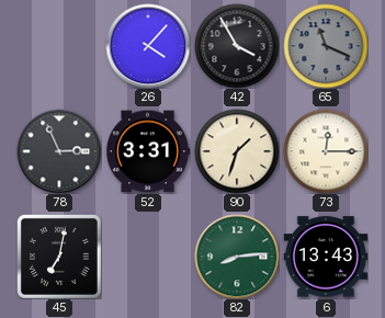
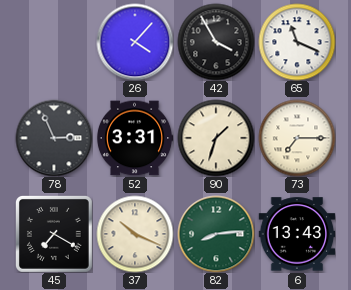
65 dial: grey -> white (297, 42)
73: 12:15 -> 7:15 (297, 138)
45: 7:02 -> 7:20 (54, 234)
37: none -> 10:19 (135, 234)
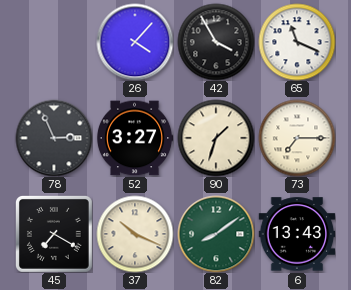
52: 3:31 -> 3:27 (135, 138)
82: 8:14 -> 8:09 (216, 234)
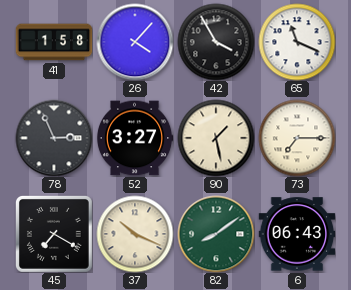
41: none -> 1:58 (54, 42)
90: 1:33 -> 1:28 (216, 138)
6: 13:43 -> 06:43 (297, 234)
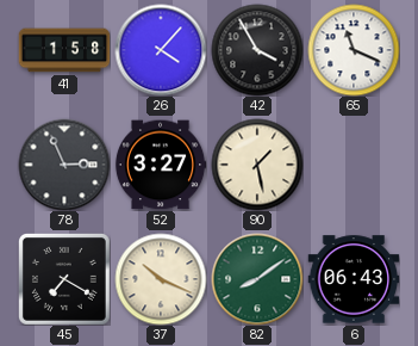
73: 7:15 -> none (297, 138)
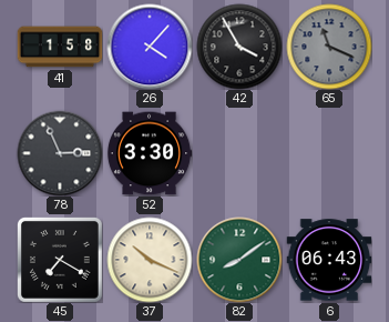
65 dial: white -> grey (329, 47)
52: 3:27 -> 3:30 (150, 153)
90: 1:28 -> none (257, 165)
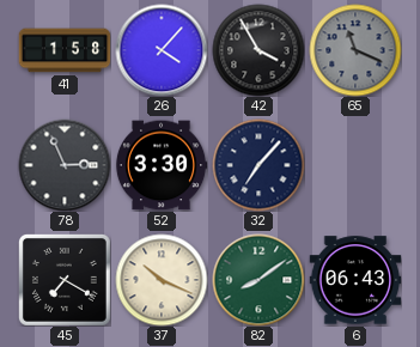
32: none -> 7:07 (258, 165)
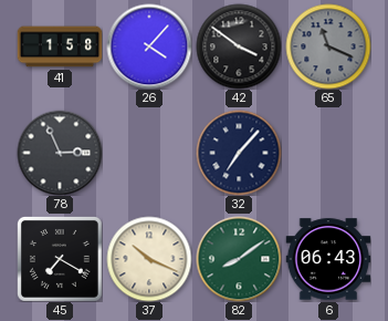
42: 3:55 -> 3:51 (239, 46)
52: 3:30 -> none (162, 165)
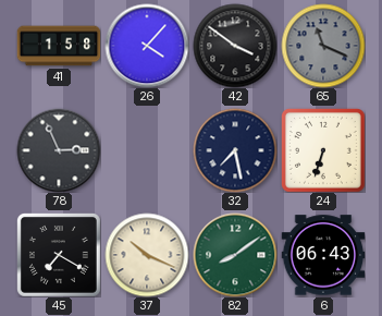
32: 7:07 -> 7:28 (235, 150)
24: none -> 6:33 (323, 150)
